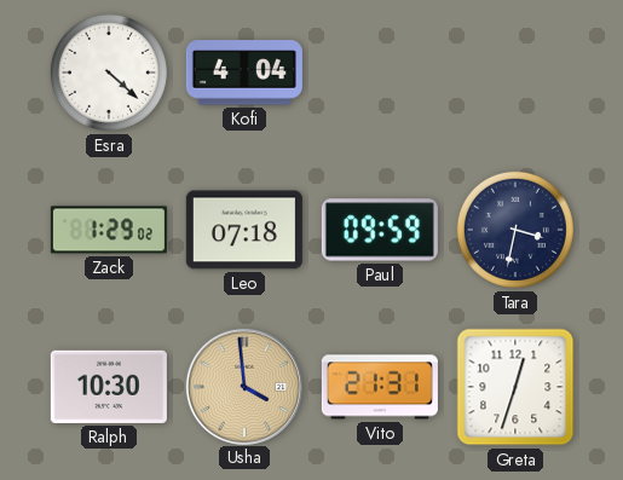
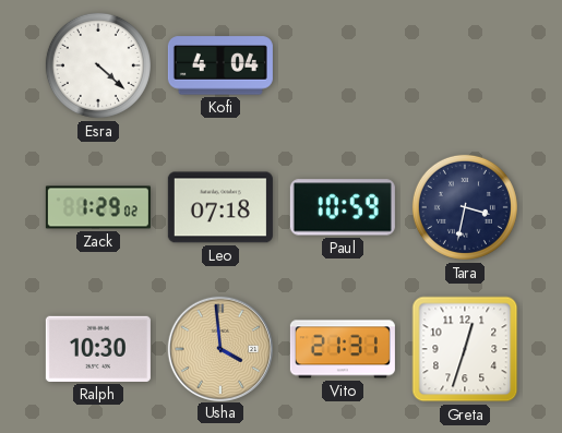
Paul: 09:59 -> 10:59 (343, 207)
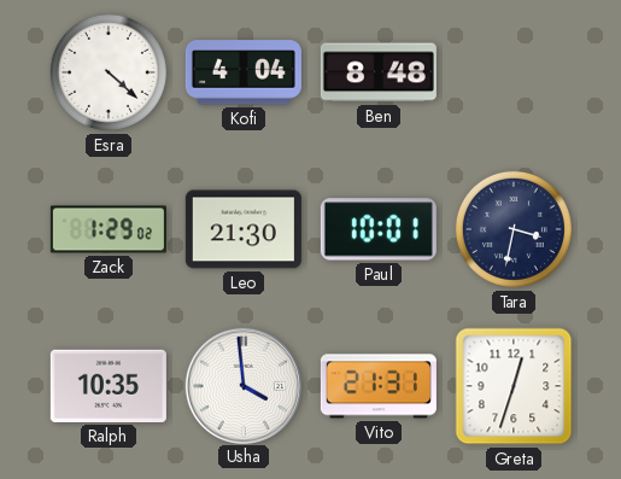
Ben: none -> 8:48 (379, 72)
Leo: 07:18 -> 21:30 (244, 229)
Paul: 10:59 -> 10:01 (379, 229)
Ralph: 10:30 -> 10:35 (109, 386)
Usha dial: champagne -> white (242, 385)
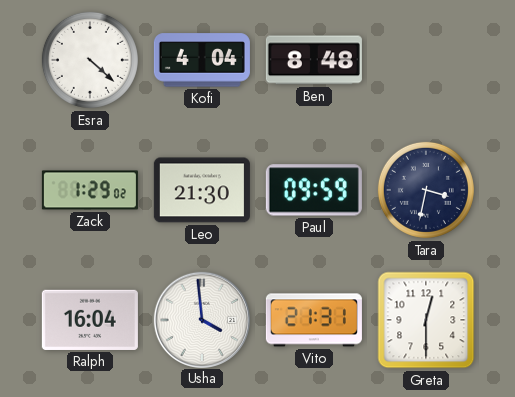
Paul: 10:01 -> 09:59 (314, 190)
Ralph: 10:35 -> 16:04 (90, 320)
Greta: 12:33 -> 12:30 (426, 320)
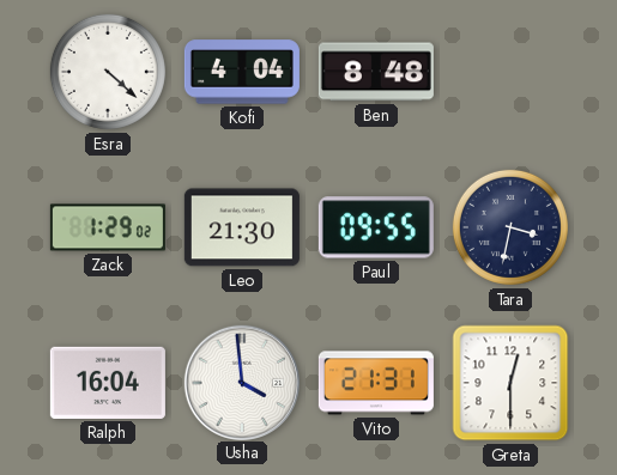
Paul: 09:59 -> 09:55 (376, 227)
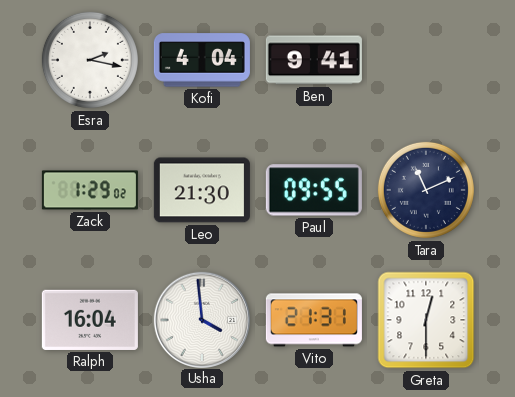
Esra: 4:22 -> 2:17 (90, 60)
Ben: 8:48 -> 9:41 (314, 60)
Tara: 3:32 -> 11:11 (426, 190)
